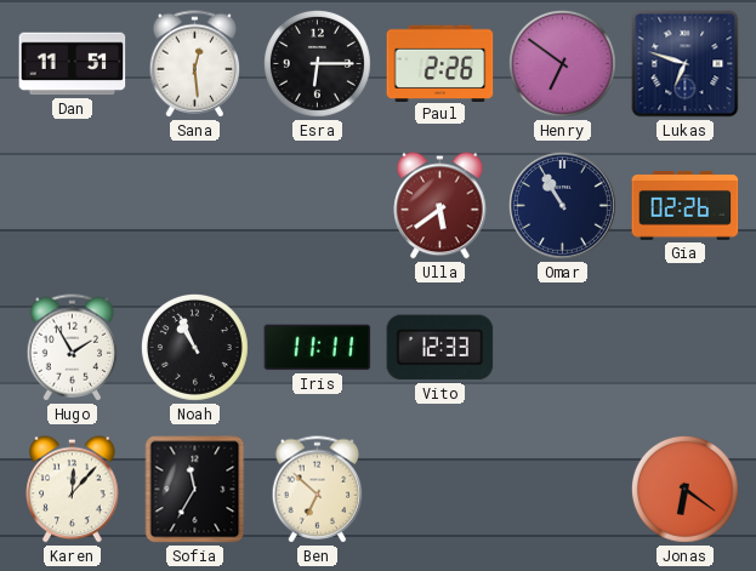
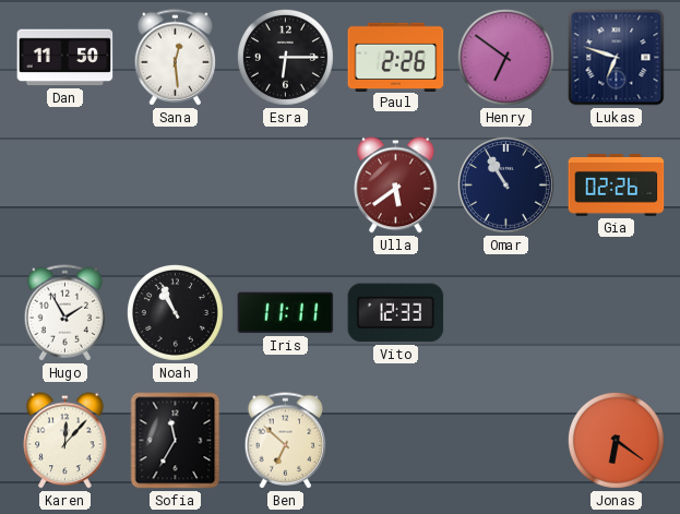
Dan: 11:51 -> 11:50 (65, 58)
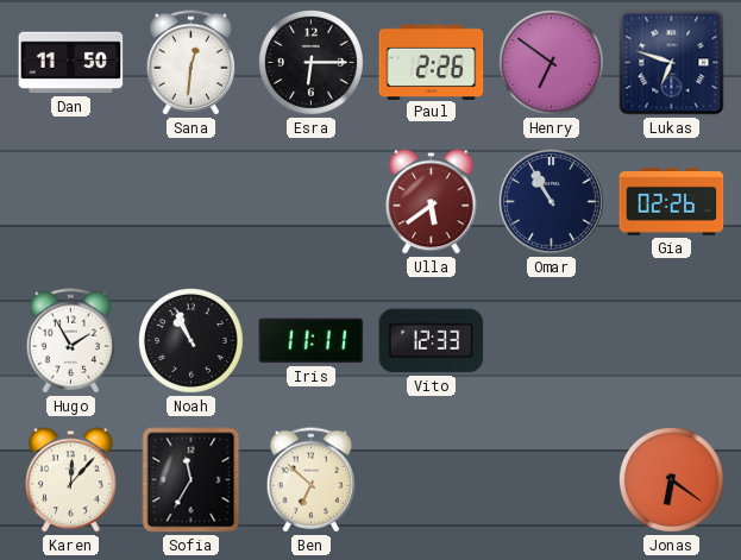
Sana: 12:29 -> 12:31 (191, 63)
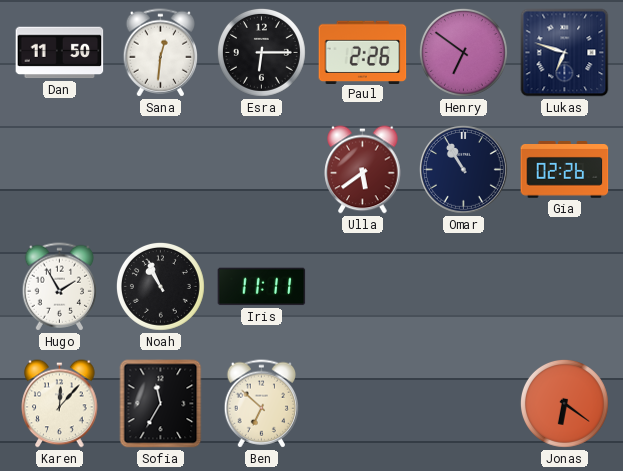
Vito: 12:33 -> none (432, 341)
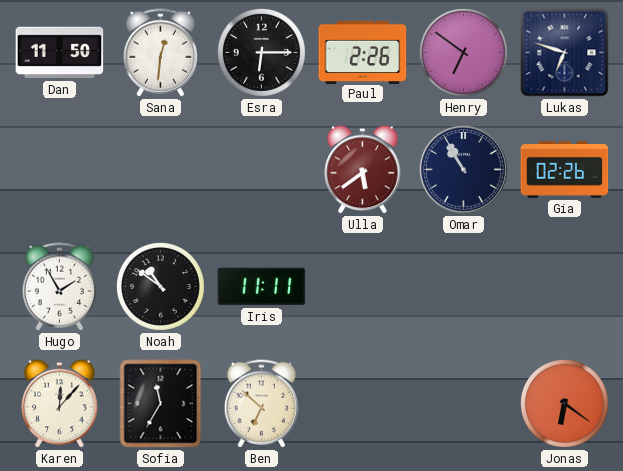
Noah: 10:56 -> 10:51 (160, 286)
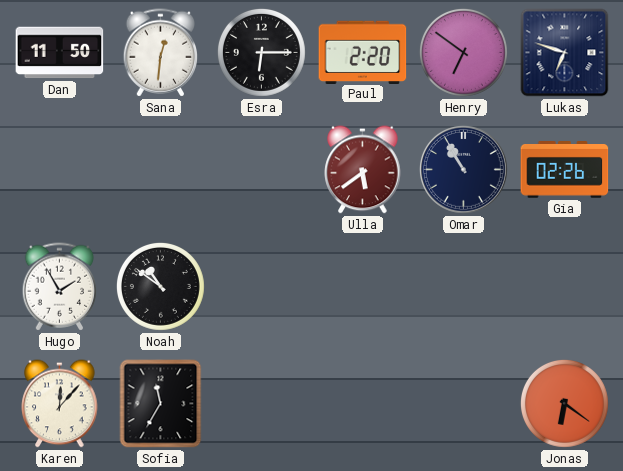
Paul: 2:26 -> 2:20 (363, 52)
Iris: 11:11 -> none (262, 287)
Ben: 6:52 -> none (262, 404)
